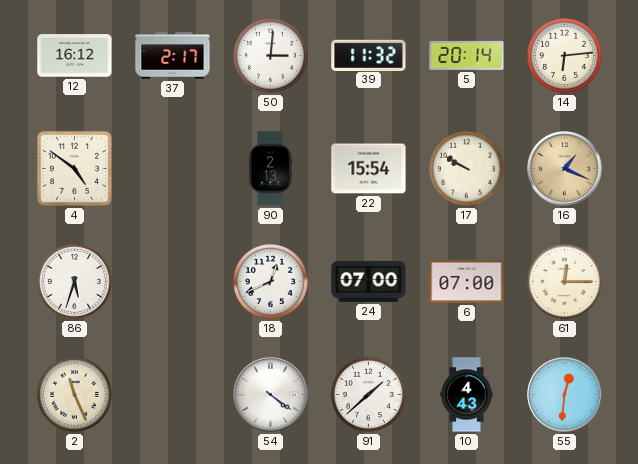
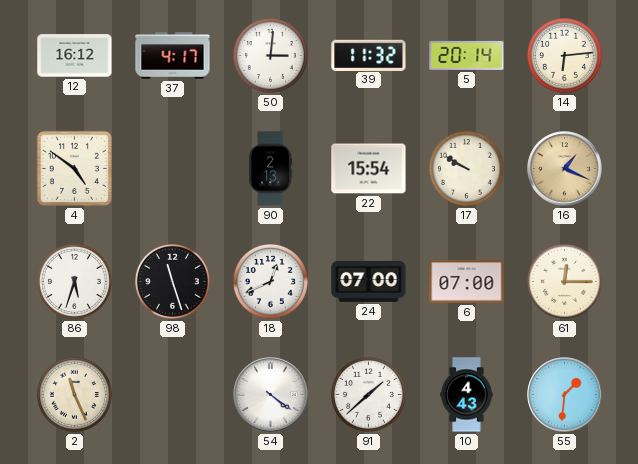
37: 2:17 -> 4:17 (173, 56)
98: none -> 11:27 (172, 281)
55: 12:31 -> 1:31 (565, 395)
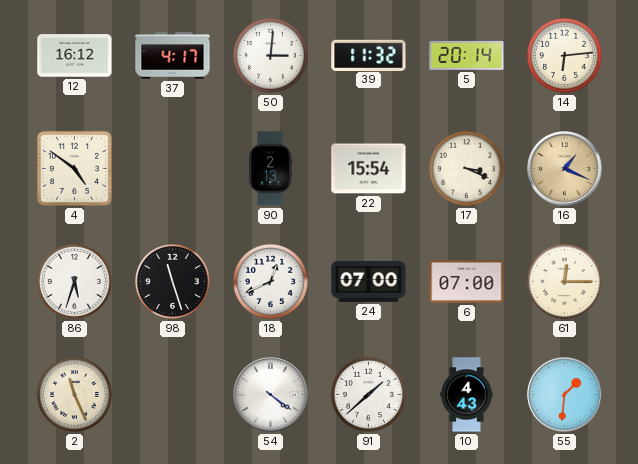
17: 9:50 -> 3:19 (466, 168)
